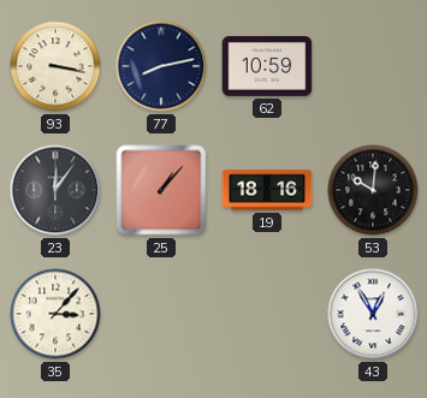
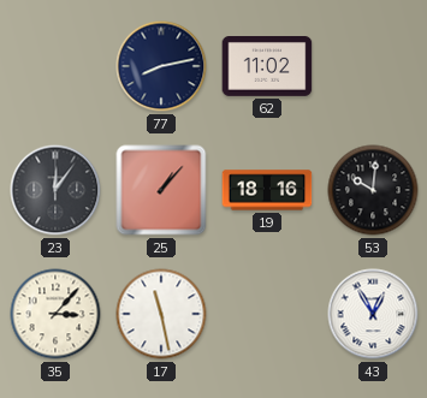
93: 3:17 -> none (55, 66)
62: 10:59 -> 11:02 (267, 67)
17: none -> 11:28 (161, 314)
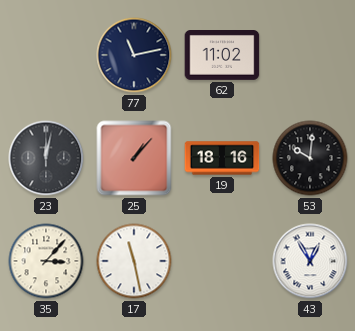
77: 8:13 -> 11:13 (134, 55)
23: 12:06 -> 12:02 (46, 158)
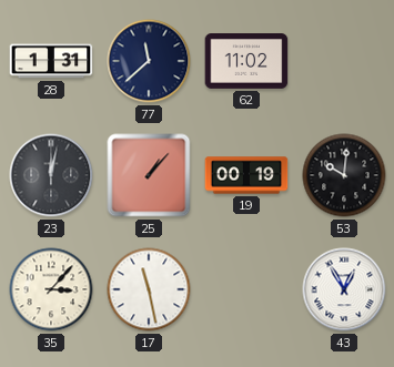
28: none -> 1:31 (51, 61)
77: 11:13 -> 11:38 (149, 61)
19: 18:16 -> 00:19 (246, 175)
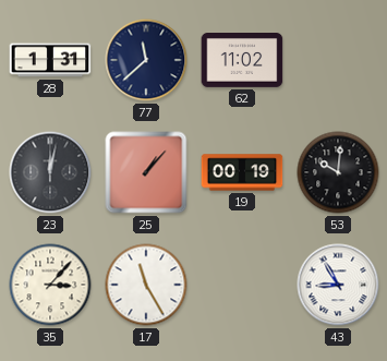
17: 11:28 -> 11:25 (146, 285)
43: 12:55 -> 8:55 (338, 285)
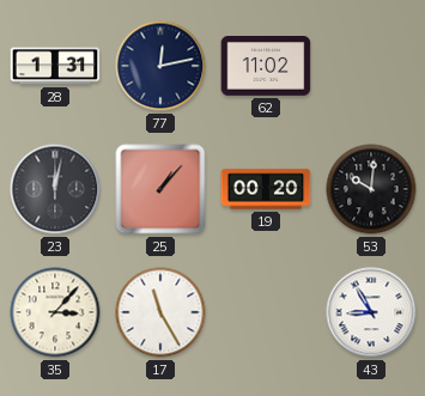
77: 11:38 -> 12:13 (160, 66)
19: 00:19 -> 00:20 (266, 189)
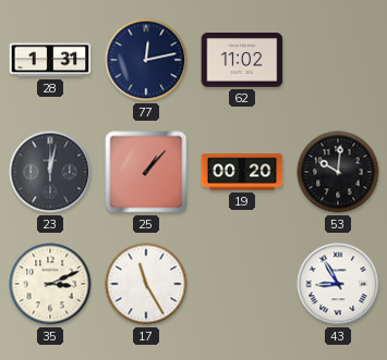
35: 3:07 -> 3:11 (50, 284)
